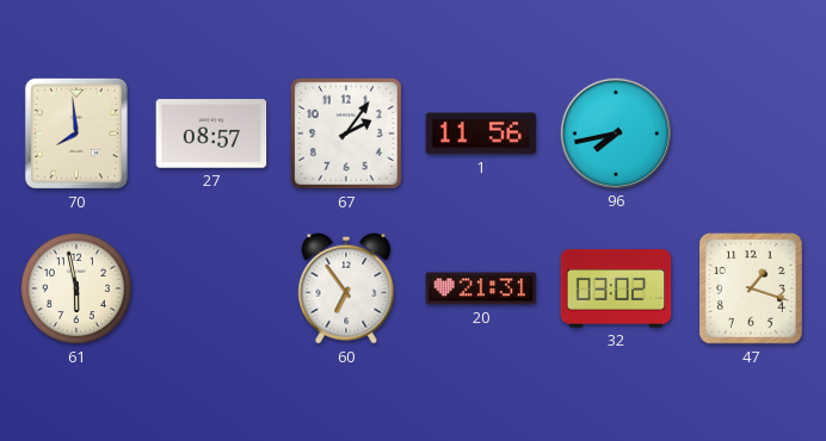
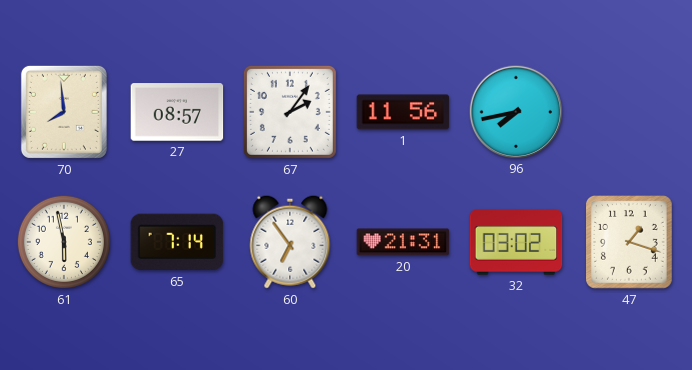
65: none -> 7:14 (177, 242)
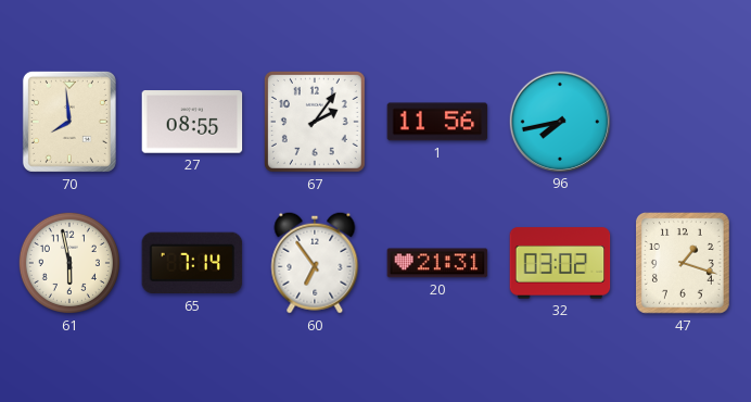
27: 08:57 -> 08:55 (192, 122)
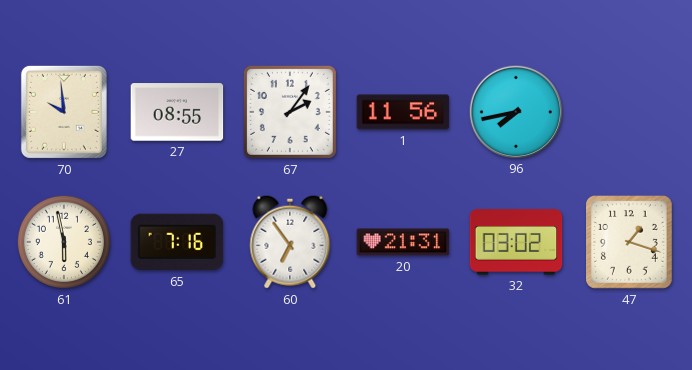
70: 7:59 -> 9:59 (64, 112)
65: 7:14 -> 7:16 (177, 242)
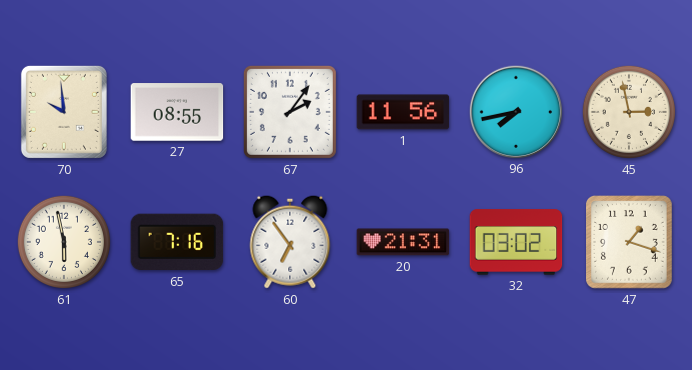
45: none -> 2:58 (629, 112)
